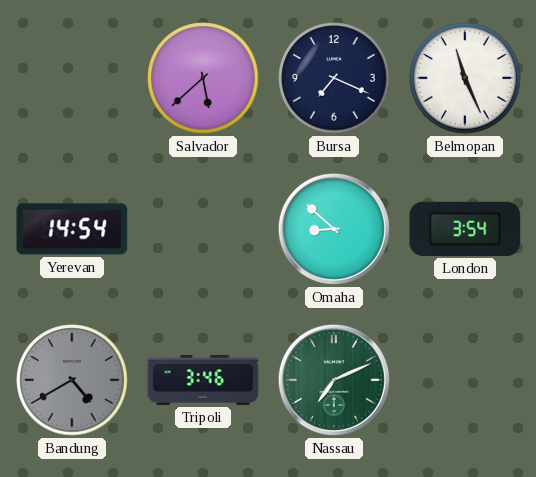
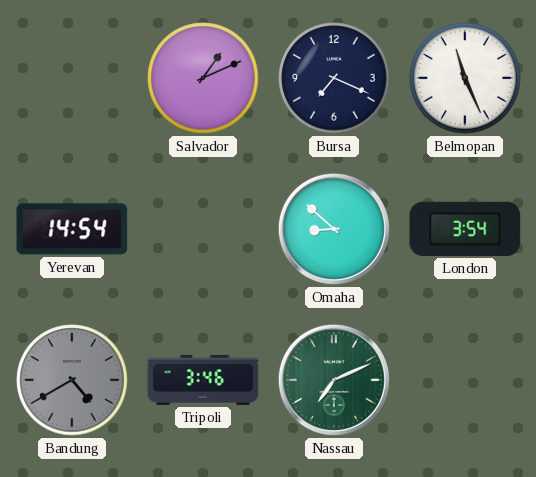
Salvador: 5:38 -> 1:11 (203, 78)
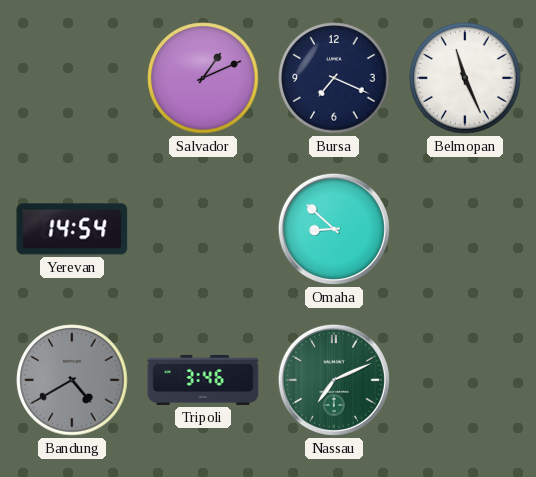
London: 3:54 -> none (465, 229)
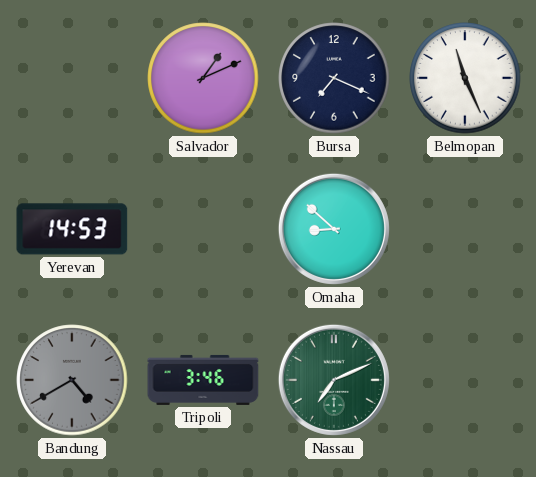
Yerevan: 14:54 -> 14:53 (72, 229)
